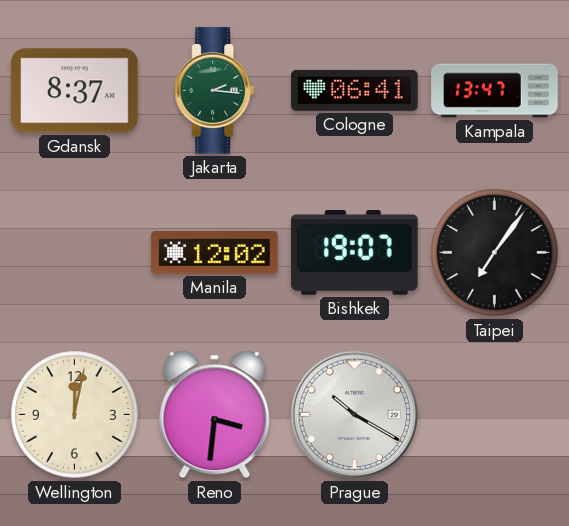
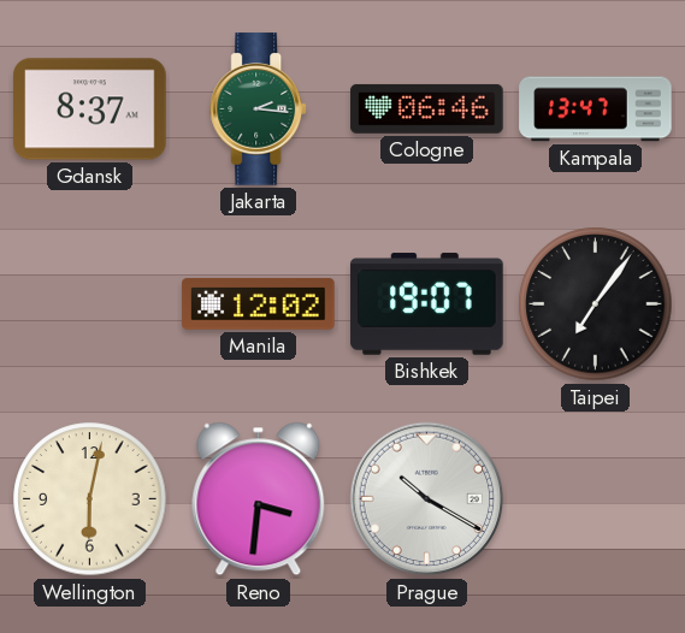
Cologne: 06:41 -> 06:46 (427, 108)
Wellington: 12:02 -> 6:02 (90, 499)
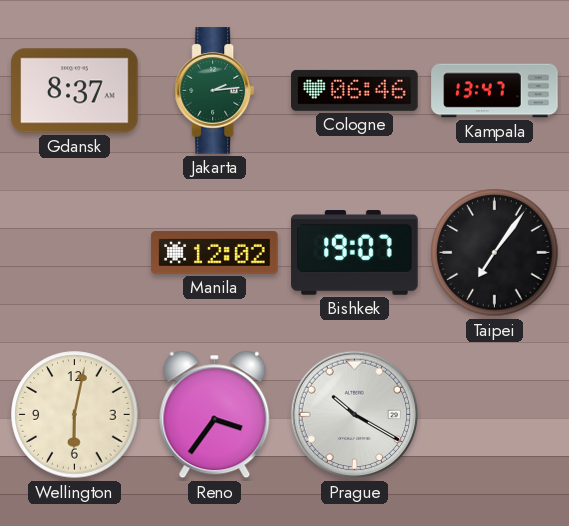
Jakarta: 2:16 -> 2:14 (215, 91)
Reno: 3:31 -> 3:36 (215, 415)
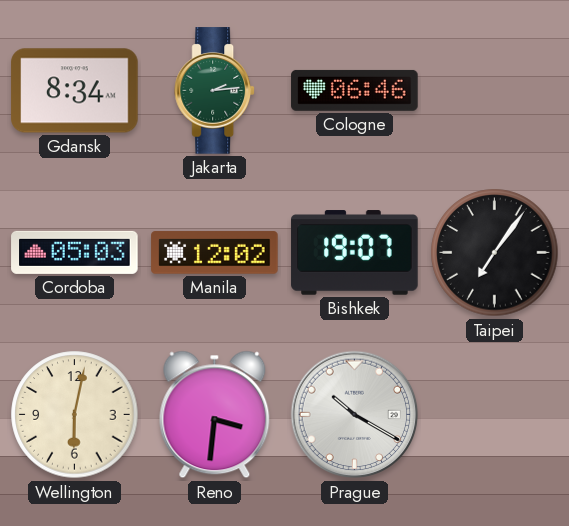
Gdansk: 8:37 -> 8:34 (75, 91)
Kampala: 13:47 -> none (495, 91)
Cordoba: none -> 05:03 (75, 252)
Reno: 3:36 -> 3:31 (215, 415)
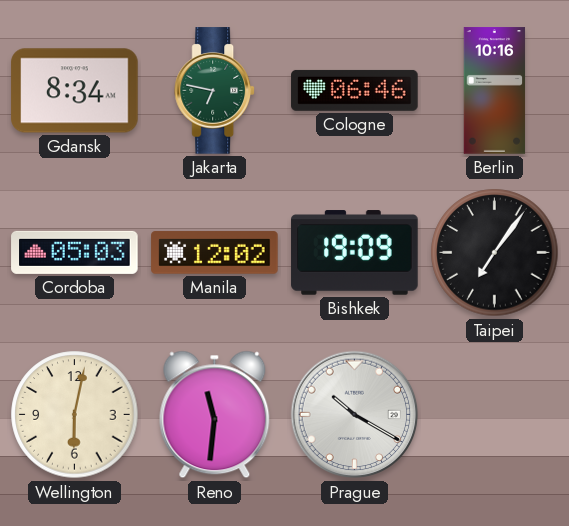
Jakarta: 2:14 -> 6:47 (215, 91)
Berlin: none -> 10:16 (495, 91)
Bishkek: 19:07 -> 19:09 (355, 253)
Reno: 3:31 -> 11:31 (215, 415)
